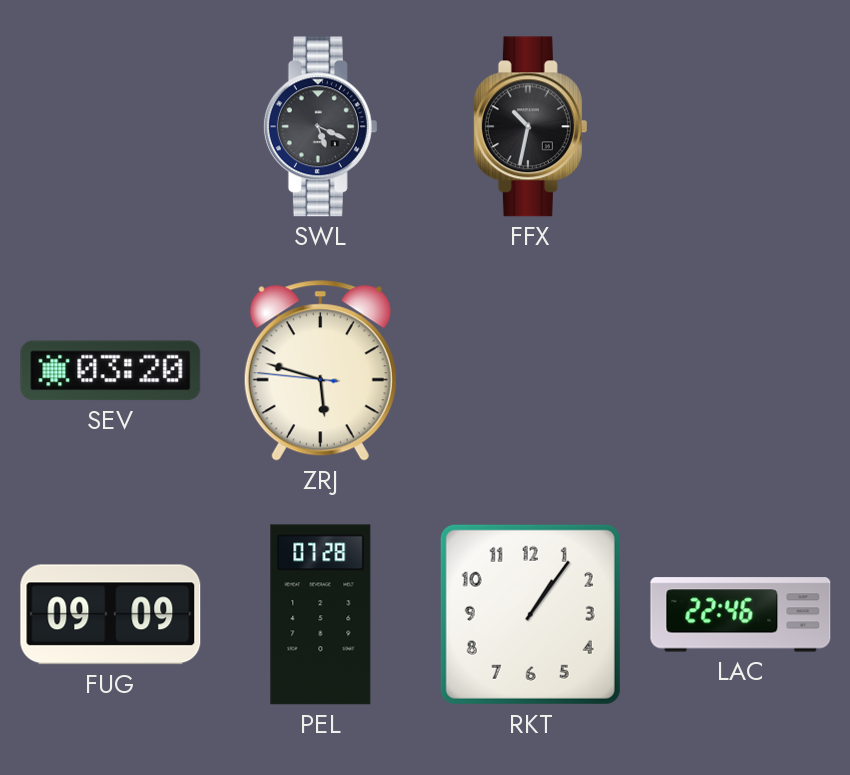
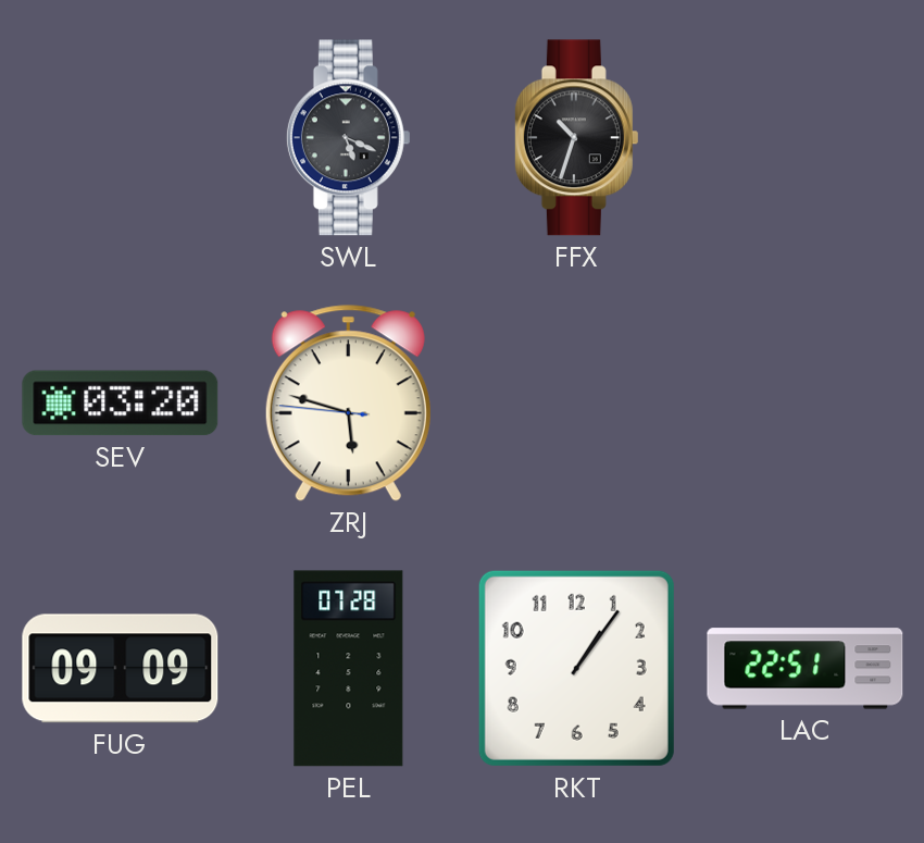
FFX: 10:32 -> 10:33 (576, 138)
LAC: 22:46 -> 22:51 (806, 669)
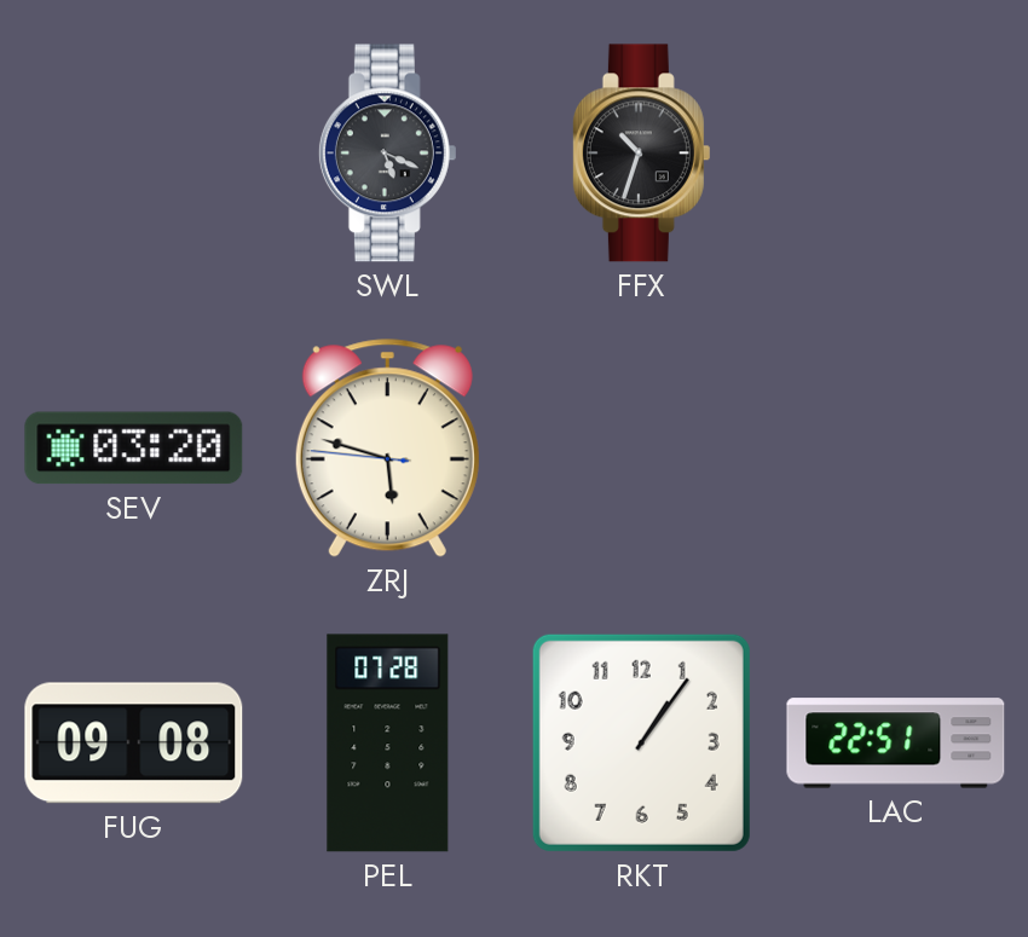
FUG: 09:09 -> 09:08 (134, 744)
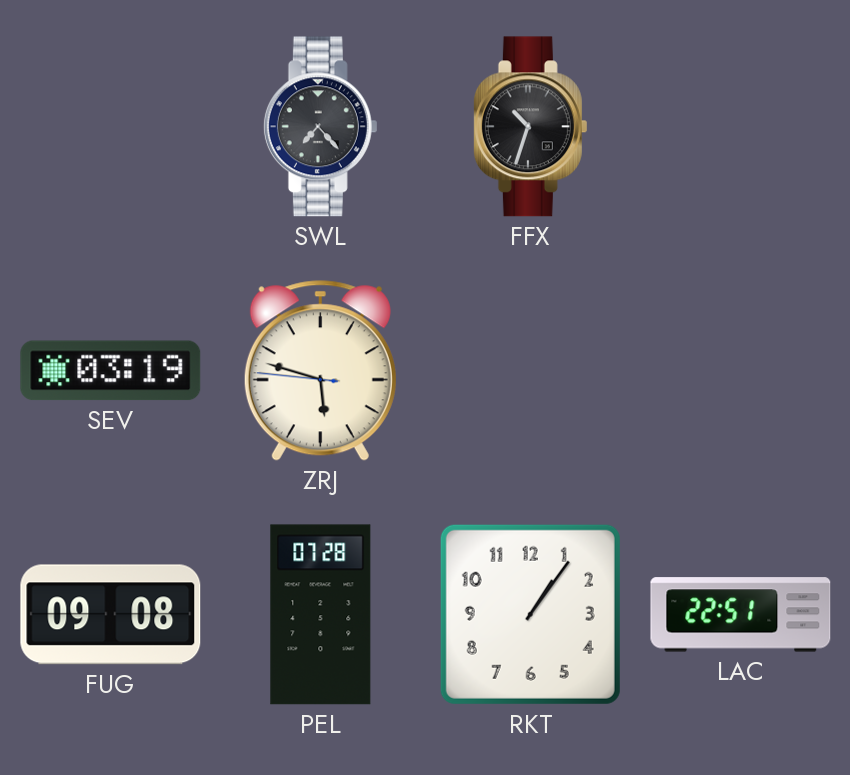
SWL: 5:19 -> 7:23 (320, 127)
SEV: 03:20 -> 03:19 (111, 371)
